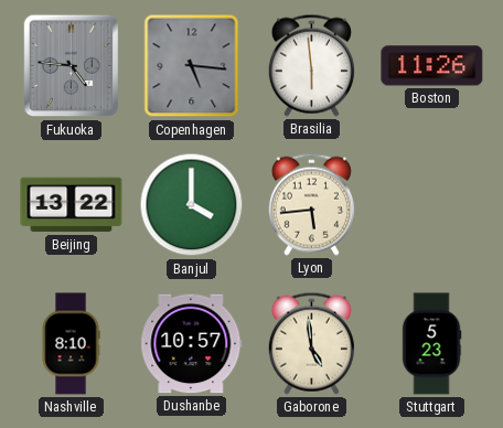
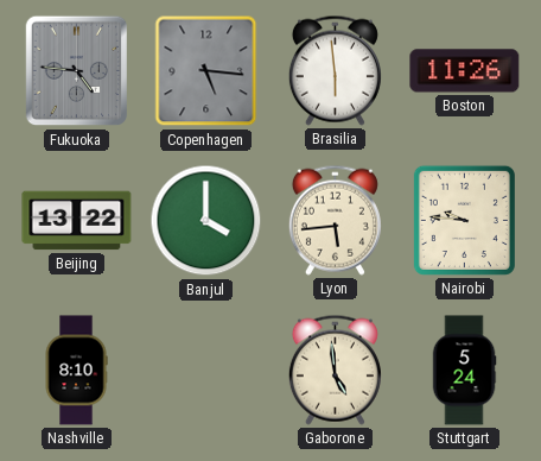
Nairobi: none -> 9:46 (464, 220)
Dushanbe: 10:57 -> none (192, 344)
Stuttgart: 5:23 -> 5:24 (464, 371)
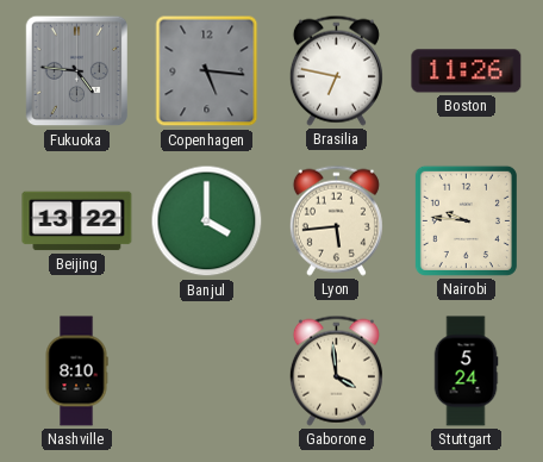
Brasilia: 5:59 -> 6:47 (336, 70)
Gaborone: 4:59 -> 3:59 (336, 370)
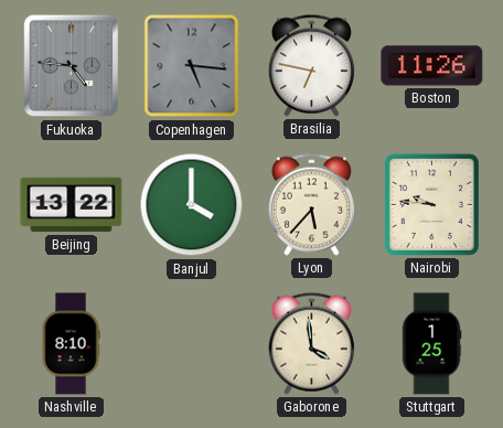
Lyon: 5:44 -> 5:37 (311, 204)
Stuttgart: 5:24 -> 1:25 (431, 344)
